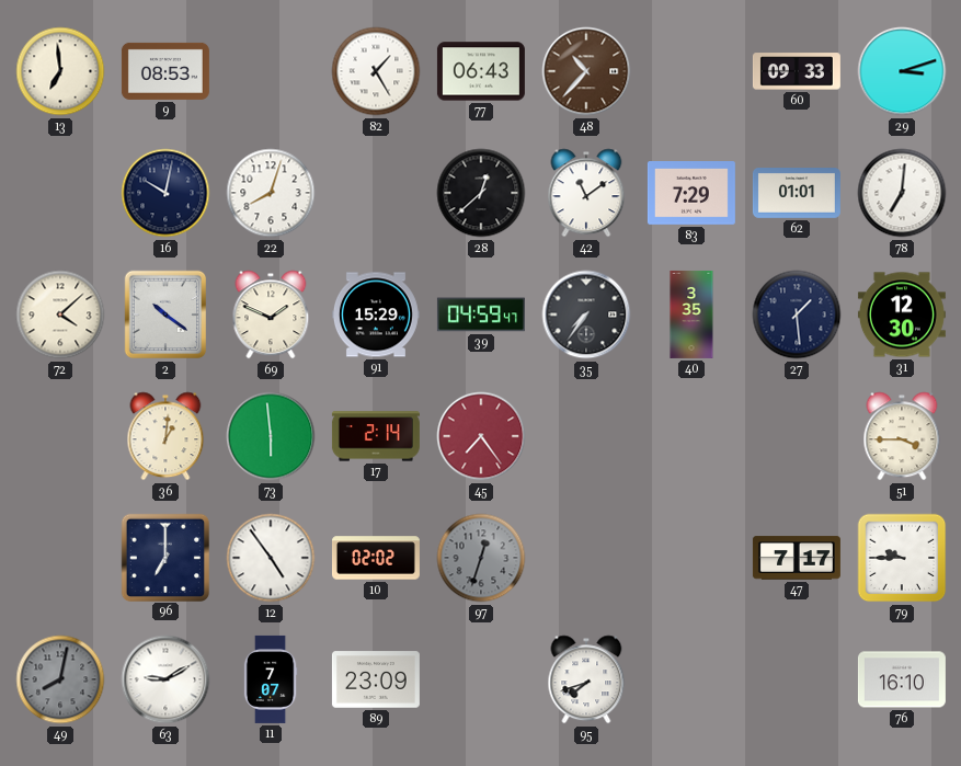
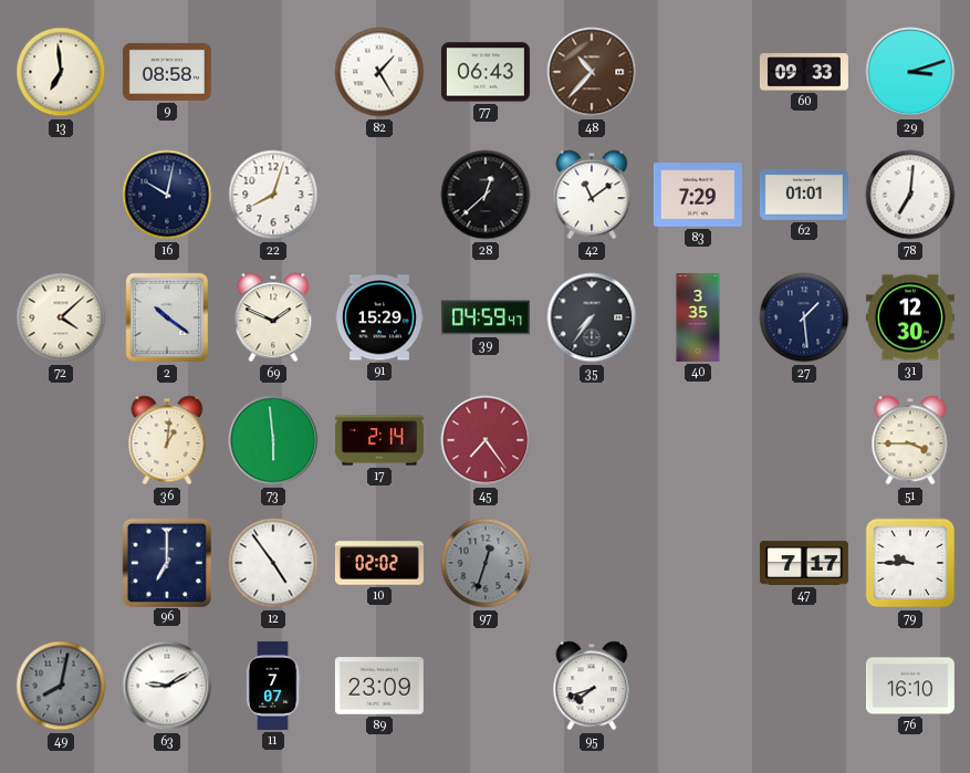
9: 08:53 -> 08:58 (167, 72)
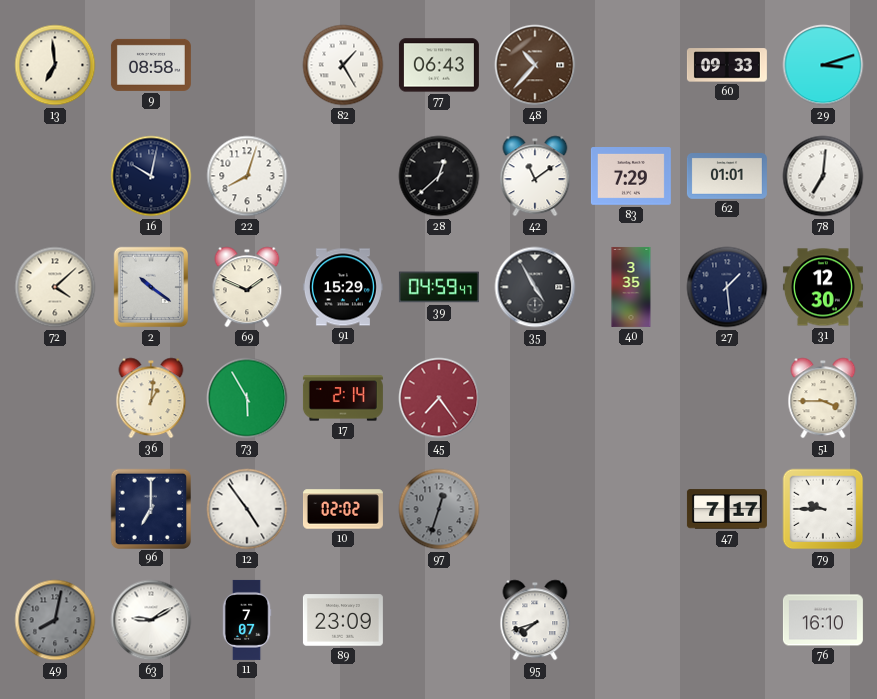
35: 7:36 -> 4:55 (535, 287)
73: 5:59 -> 5:55 (247, 398)
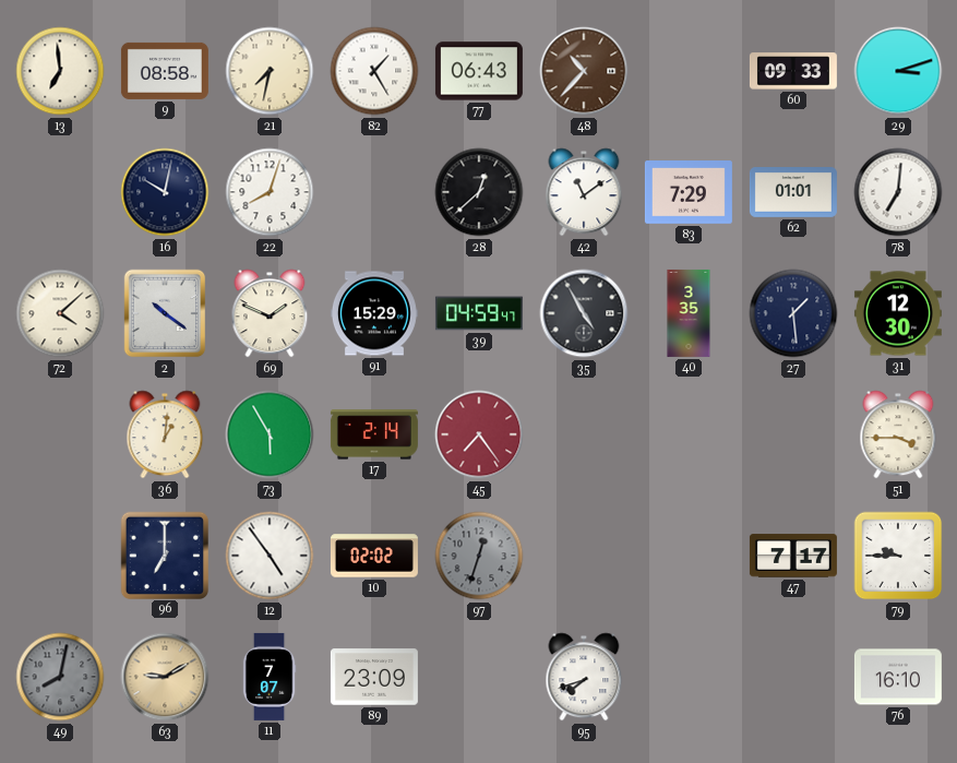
21: none -> 7:32 (270, 71)
63 dial: white -> champagne (165, 677)
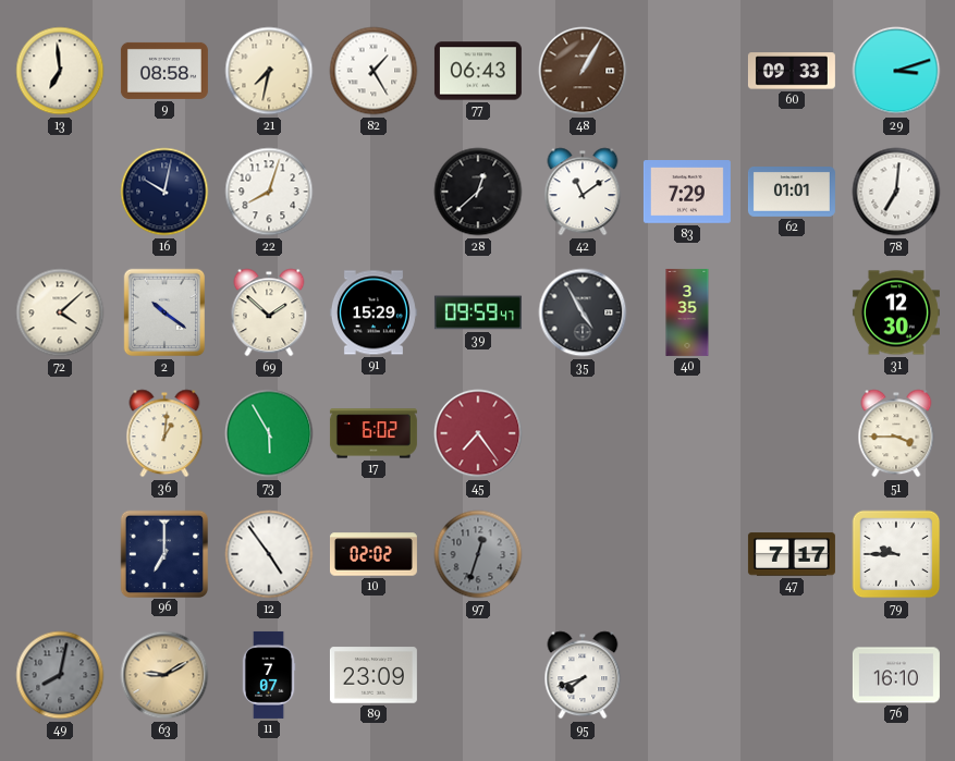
48: 10:37 -> 1:05 (583, 71)
69: 1:49 -> 1:52 (269, 312)
39: 04:59 -> 09:59 (478, 312)
27: 1:29 -> none (793, 313)
17: 2:14 -> 6:02 (374, 433)
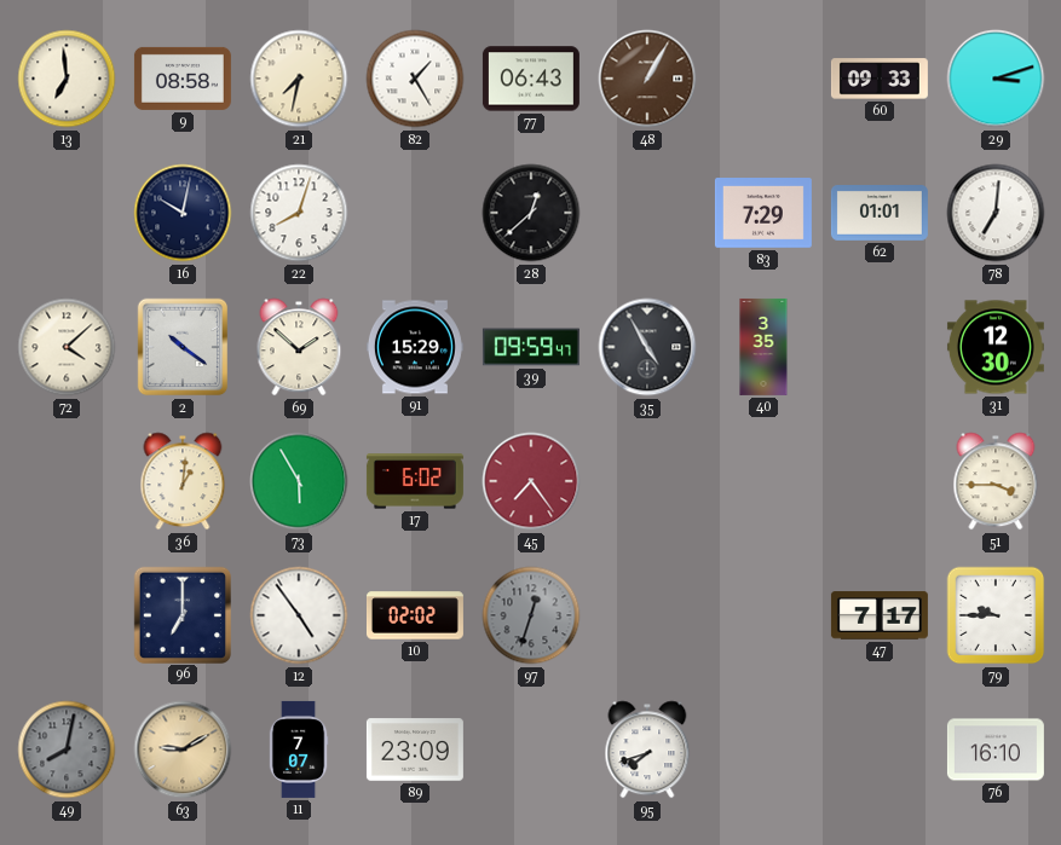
42: 11:09 -> none (583, 192)
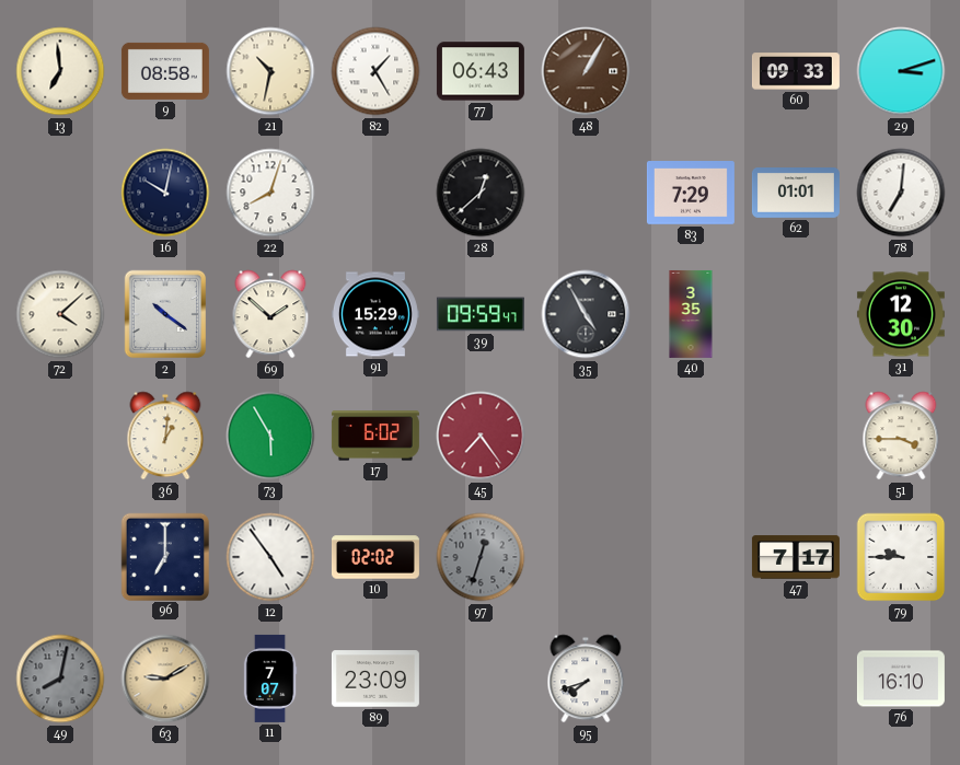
21: 7:32 -> 10:32 (270, 71)
